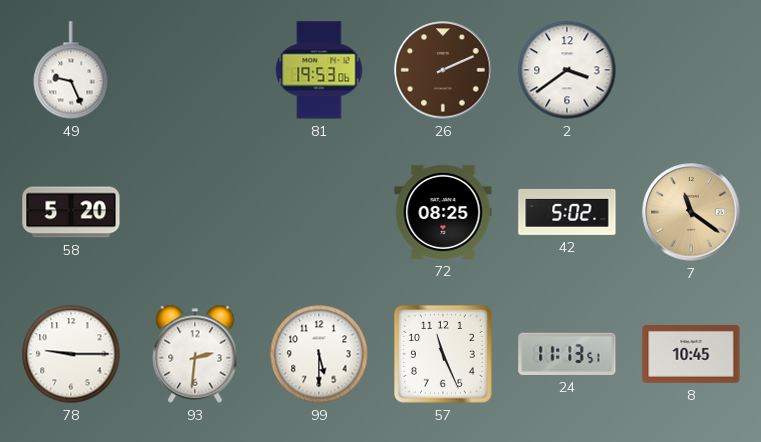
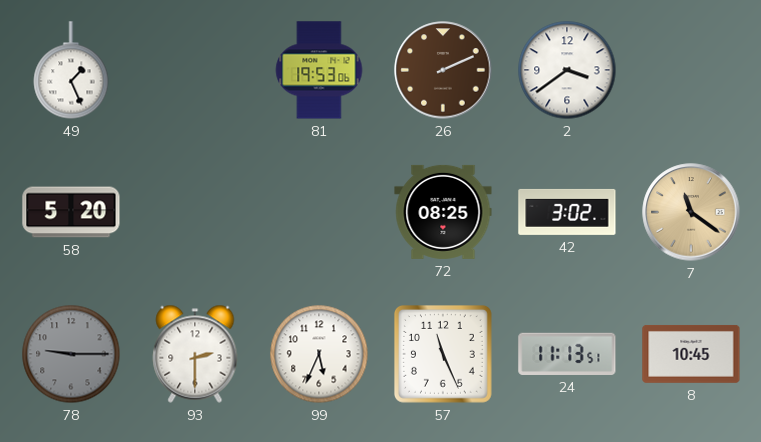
49: 9:26 -> 1:26 (71, 70)
42: 5:02 -> 3:02 (567, 212)
78 dial: white -> grey (71, 354)
93: 2:31 -> 2:30 (195, 354)
99: 5:30 -> 5:34 (319, 354)
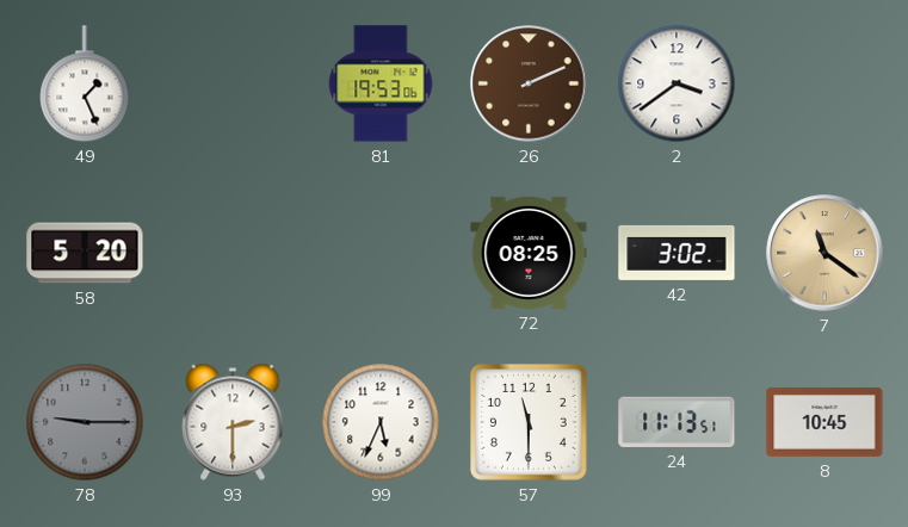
57: 11:26 -> 11:30 (530, 423)
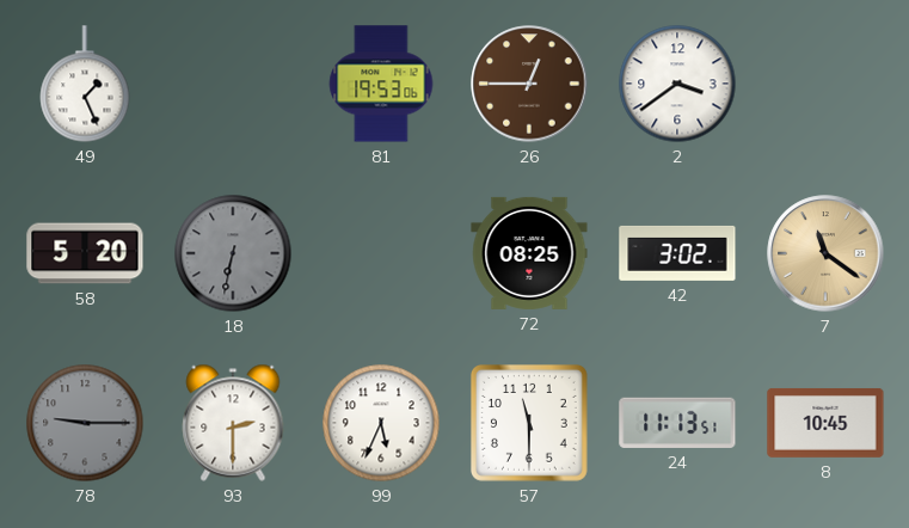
26: 2:11 -> 12:45 (529, 84)
18: none -> 6:32 (233, 253)
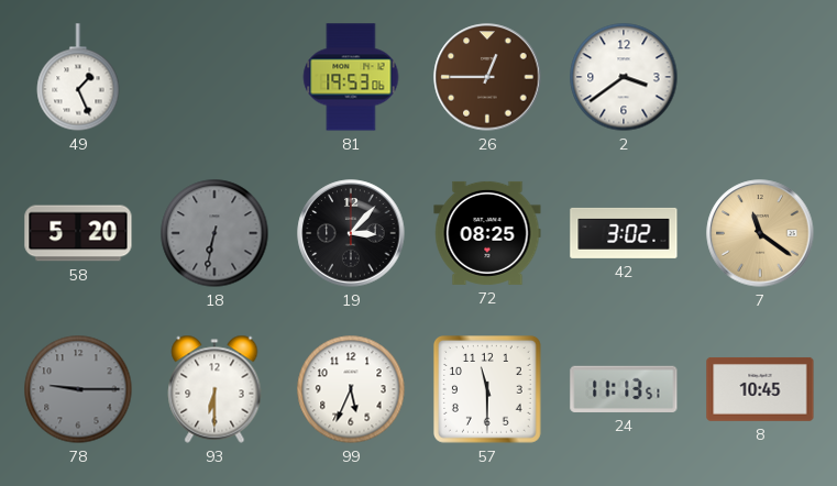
19: none -> 3:07 (351, 233)
93: 2:30 -> 6:30 (214, 389)
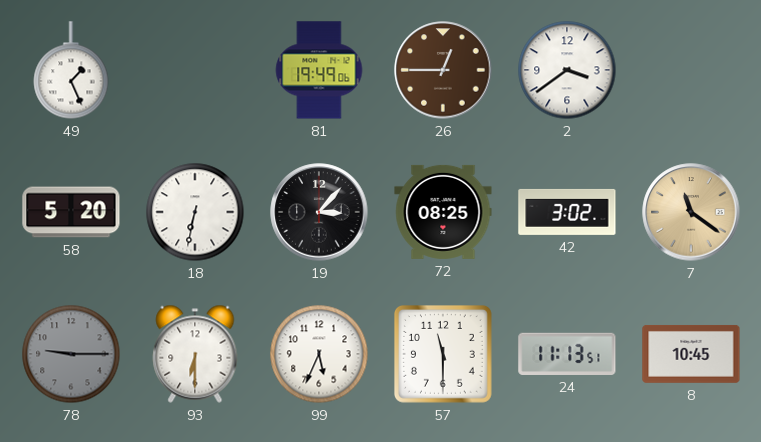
81: 19:53 -> 19:49 (319, 70)
18 dial: grey -> white (195, 212)
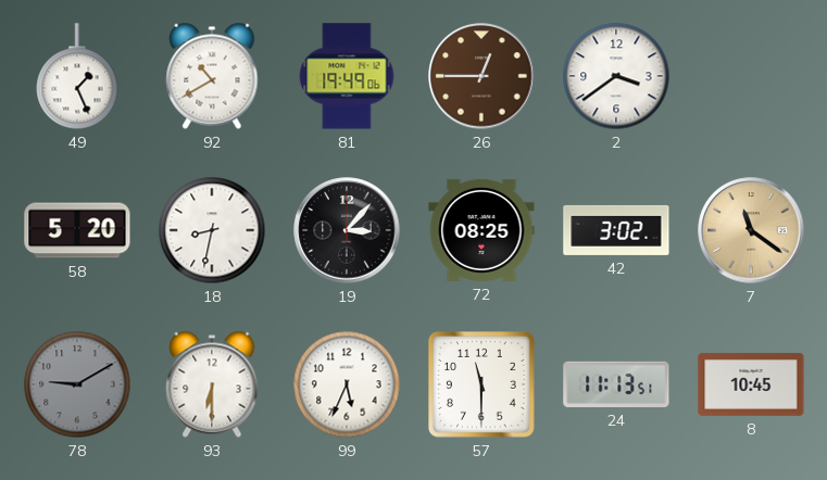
92: none -> 10:40 (212, 76)
18: 6:32 -> 8:32 (212, 230)
78: 9:15 -> 9:10 (77, 384)
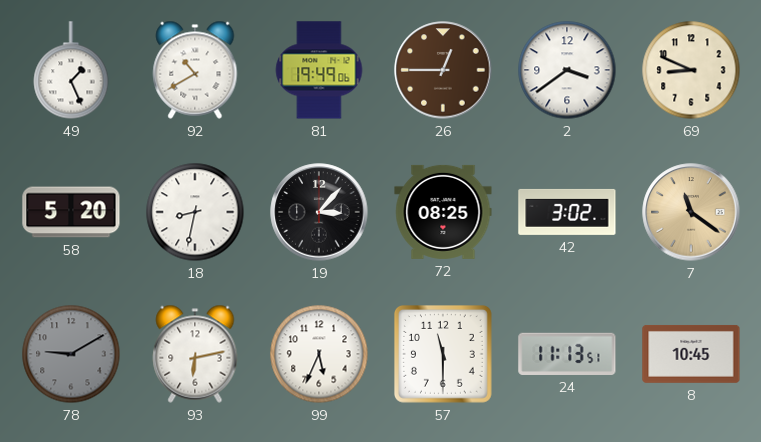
69: none -> 8:49 (691, 70)
93: 6:30 -> 6:13 (195, 354)
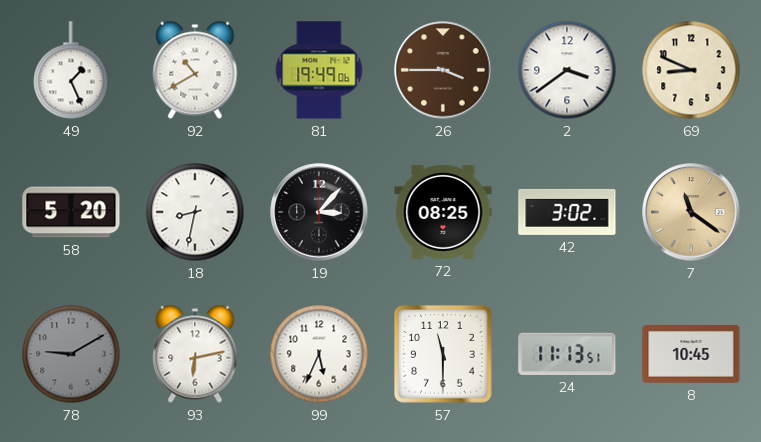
26: 12:45 -> 3:45 (443, 70)
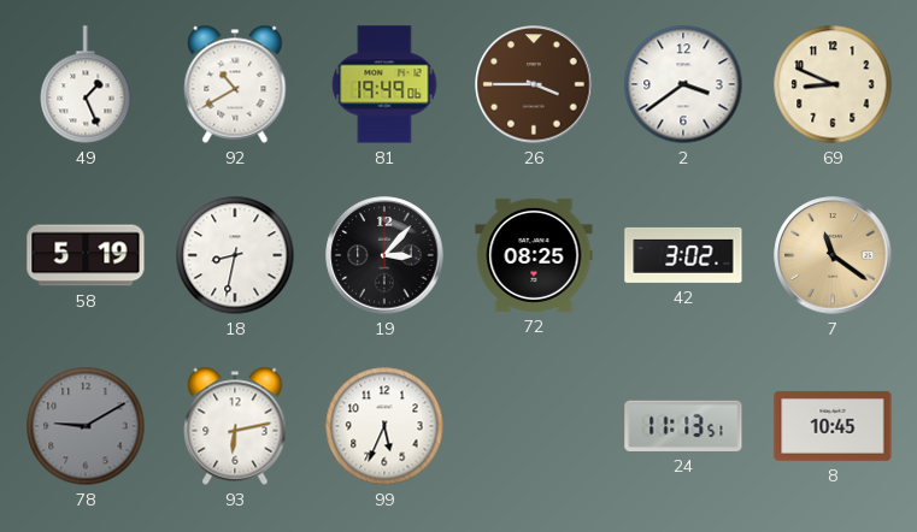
58: 5:20 -> 5:19 (86, 255)
57: 11:30 -> none (444, 355)
